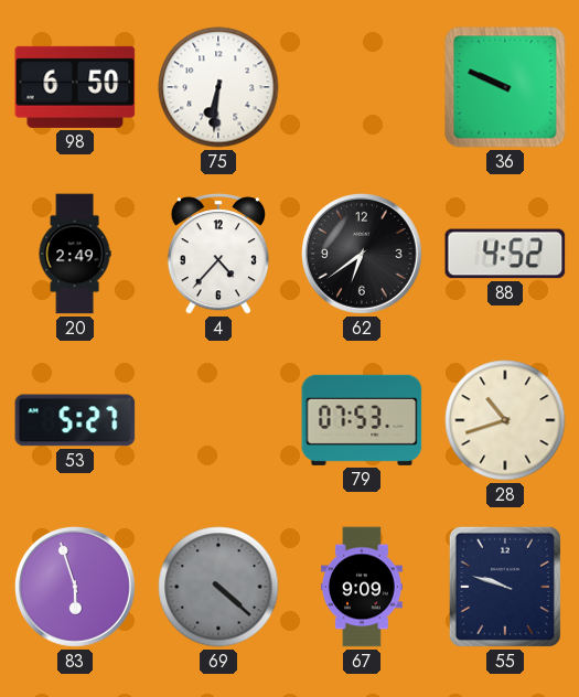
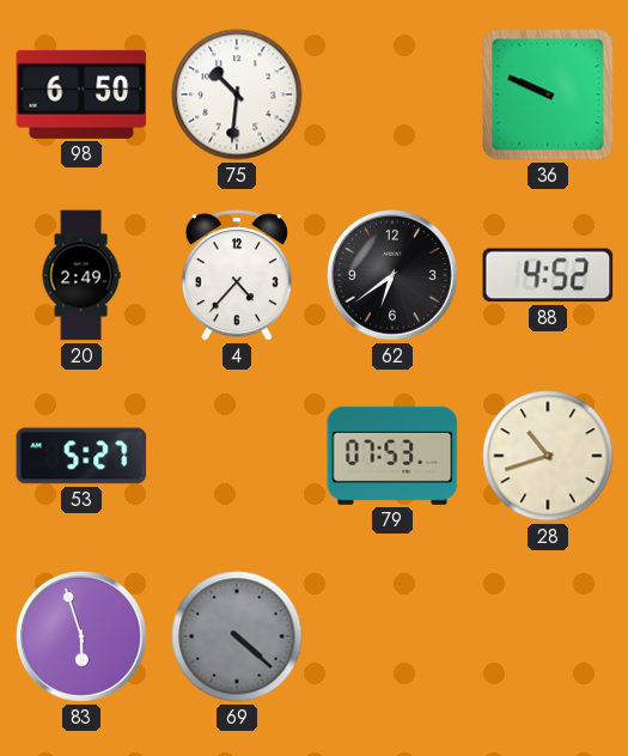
75: 6:31 -> 10:31 (237, 94)
67: 9:09 -> none (362, 587)
55: 9:48 -> none (505, 587)
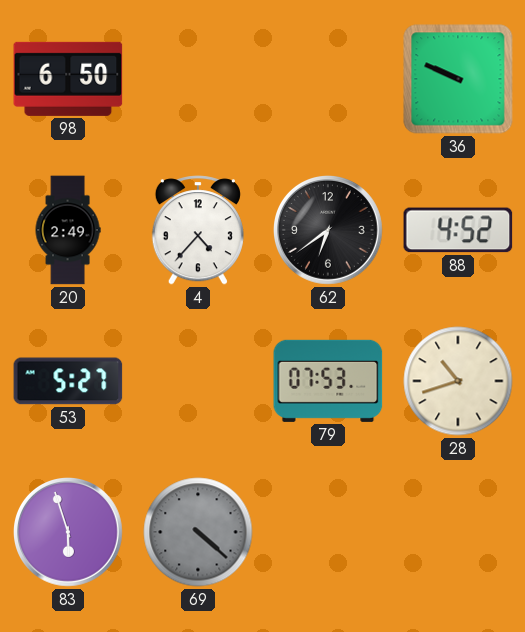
75: 10:31 -> none (237, 94)
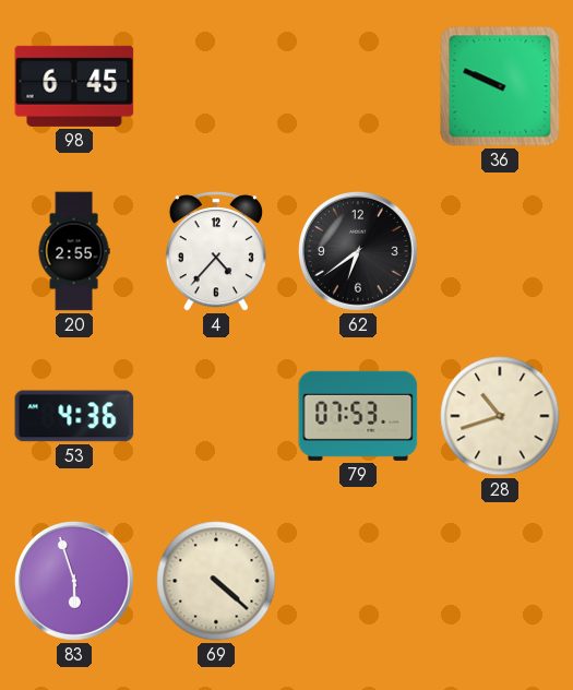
98: 6:50 -> 6:45 (74, 86)
20: 2:49 -> 2:55 (74, 251)
88: 4:52 -> none (458, 230)
53: 5:27 -> 4:36 (74, 416)
69 dial: grey -> cream (216, 581)
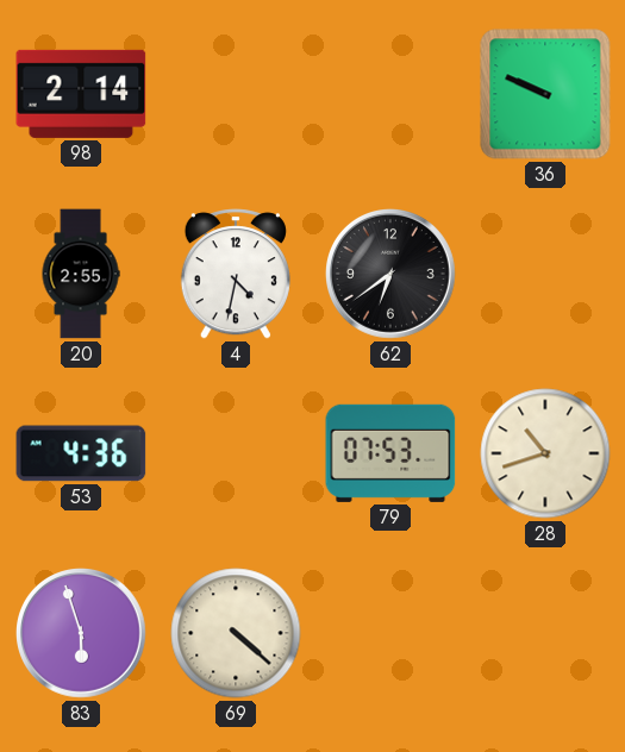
98: 6:45 -> 2:14 (81, 94)
4: 4:37 -> 4:32 (236, 274)
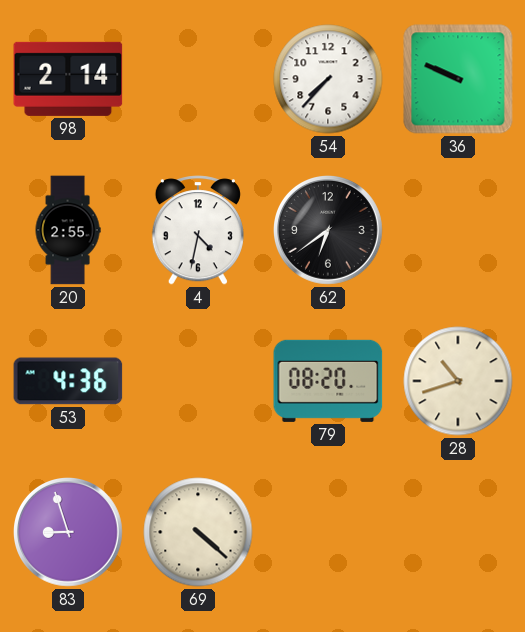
54: none -> 7:37 (328, 79)
79: 07:53 -> 08:20 (328, 381)
83: 5:57 -> 8:57 (69, 533)
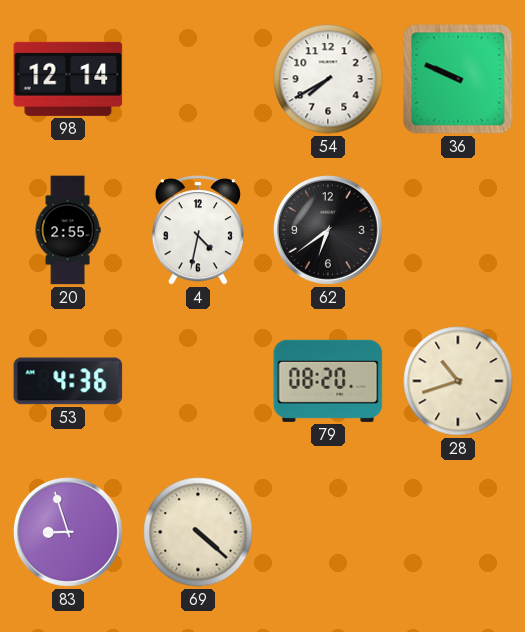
98: 2:14 -> 12:14 (68, 79)
54: 7:37 -> 7:40 (328, 79)
